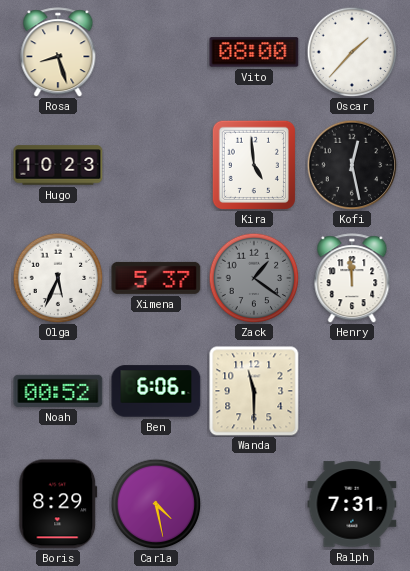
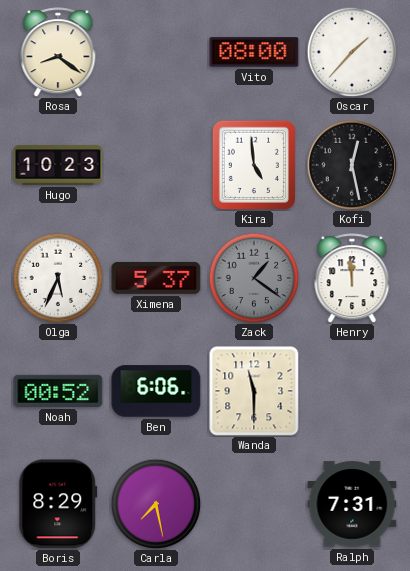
Rosa: 8:27 -> 8:21 (58, 52)
Carla: 4:28 -> 7:28 (156, 504)
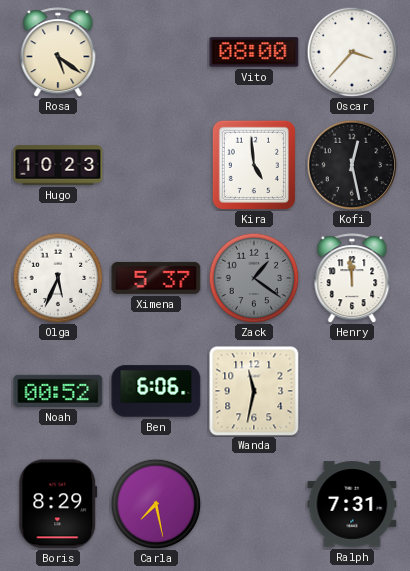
Rosa: 8:21 -> 5:21 (58, 52)
Oscar: 1:37 -> 3:37 (352, 52)
Wanda: 11:30 -> 11:32 (254, 391)
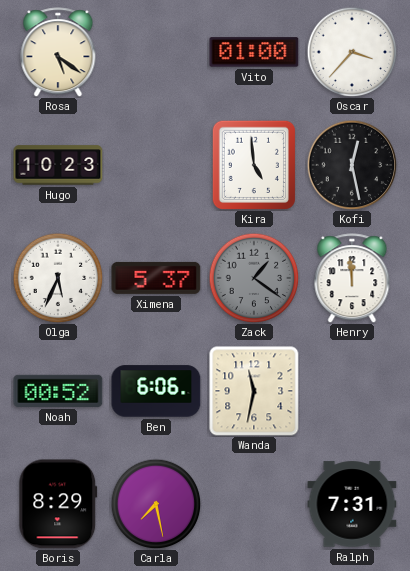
Vito: 08:00 -> 01:00 (254, 52)
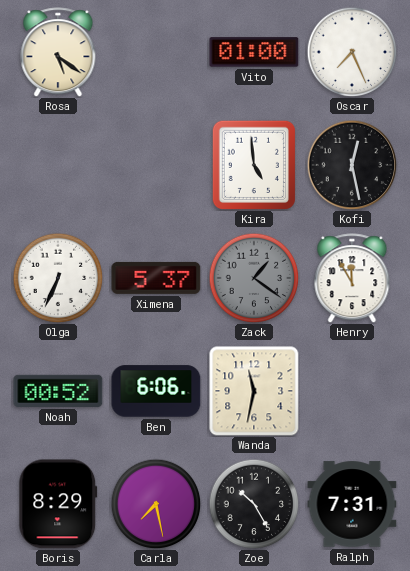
Oscar: 3:37 -> 7:26 (352, 52)
Hugo: 10:23 -> none (58, 165)
Olga: 5:34 -> 6:34 (58, 278)
Henry: 11:59 -> 11:55 (352, 278)
Zoe: none -> 10:25 (254, 504)
